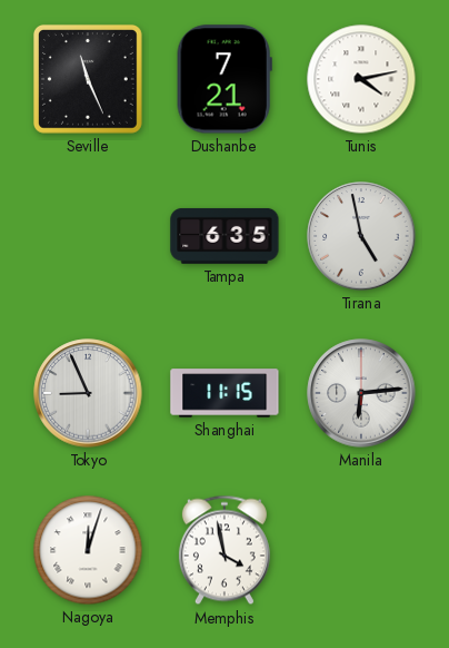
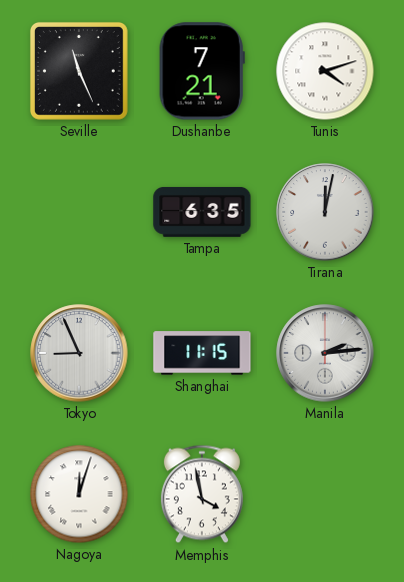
Tunis: 4:13 -> 4:12 (325, 71)
Tirana: 4:58 -> 12:02 (325, 212)
Manila: 6:14 -> 2:14 (325, 353)
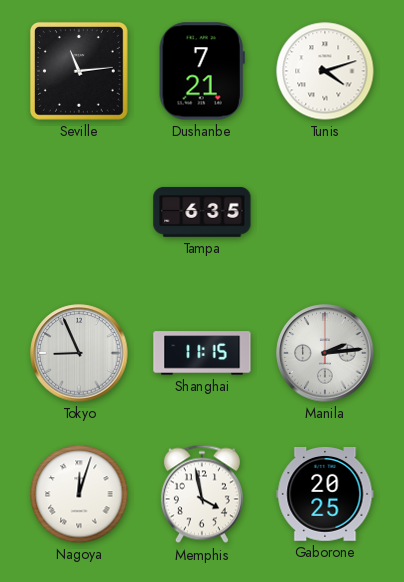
Seville: 11:26 -> 11:14 (79, 71)
Tirana: 12:02 -> none (325, 212)
Gaborone: none -> 20:25 (325, 495)
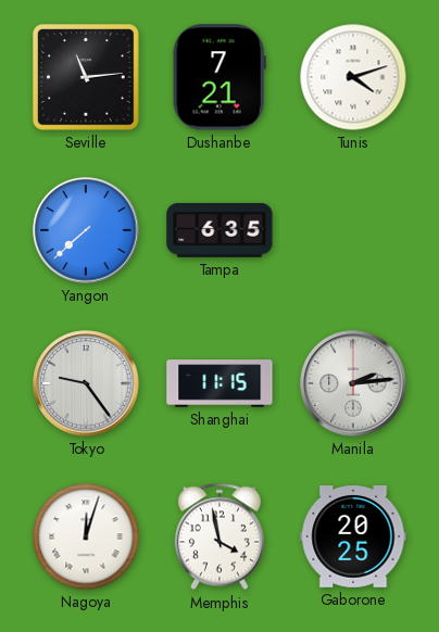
Yangon: none -> 7:38 (86, 230)
Tokyo: 8:56 -> 9:24 (86, 383)
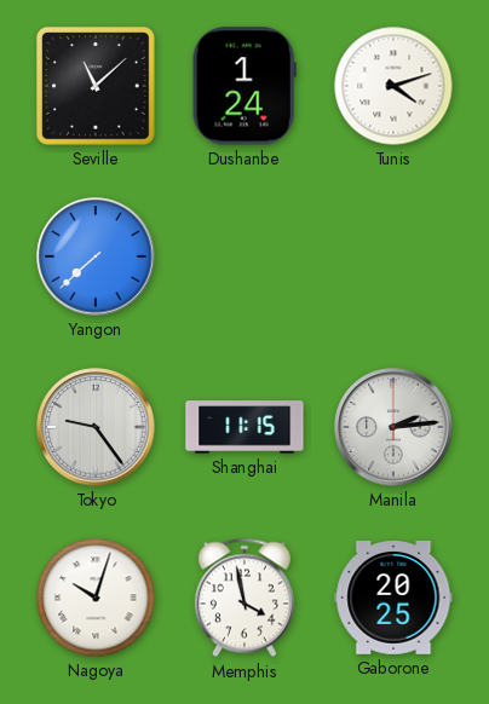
Seville: 11:14 -> 11:08 (96, 86)
Dushanbe: 7:21 -> 1:24 (244, 86)
Tampa: 6:35 -> none (220, 230)
Nagoya: 12:03 -> 10:03 (96, 598)
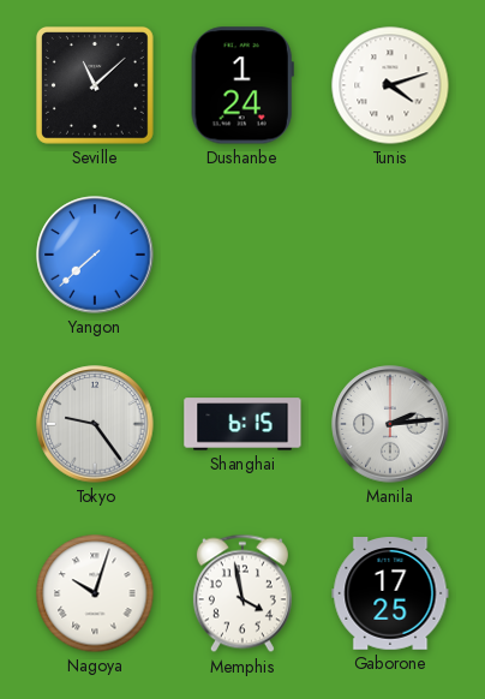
Shanghai: 11:15 -> 6:15 (242, 424)
Gaborone: 20:25 -> 17:25 (390, 595)
